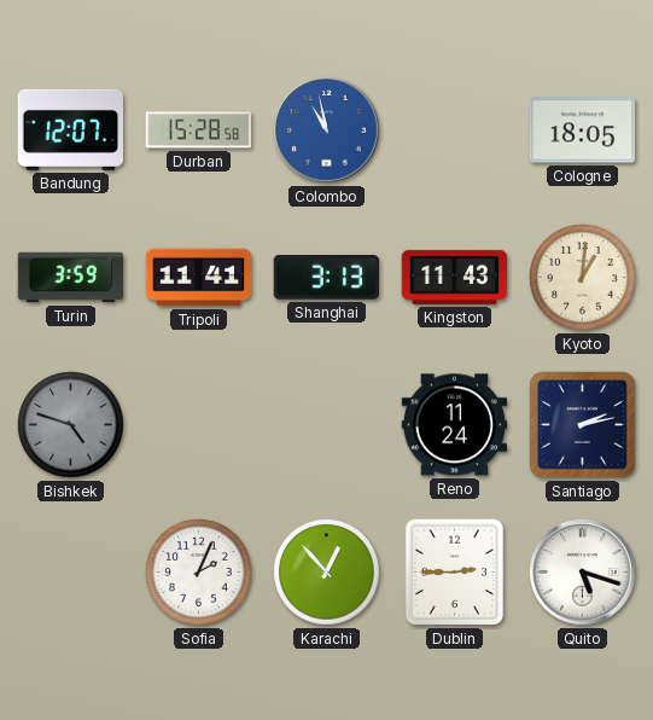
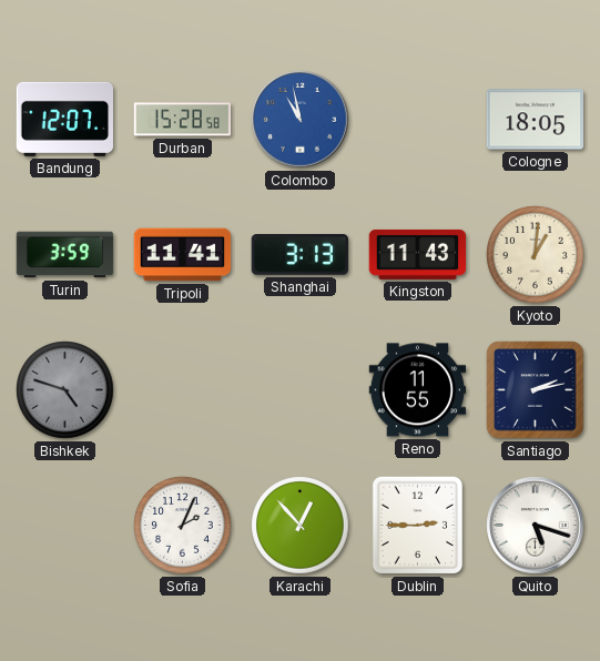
Reno: 11:24 -> 11:55 (418, 390)
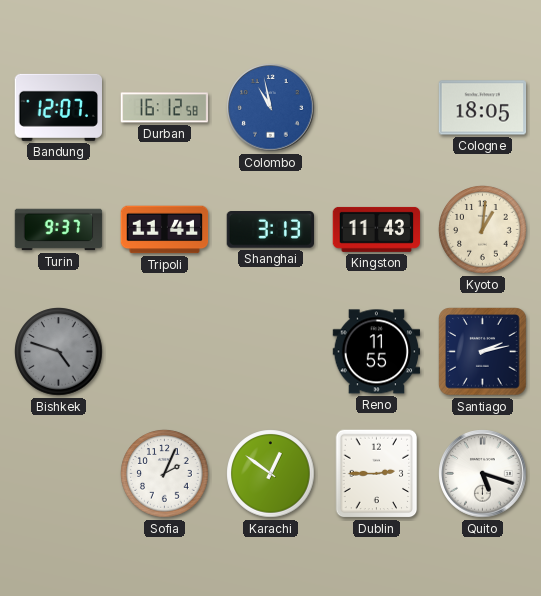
Durban: 15:28 -> 16:12 (165, 108)
Turin: 3:59 -> 9:37 (59, 230)
Karachi: 12:53 -> 12:51 (271, 474)
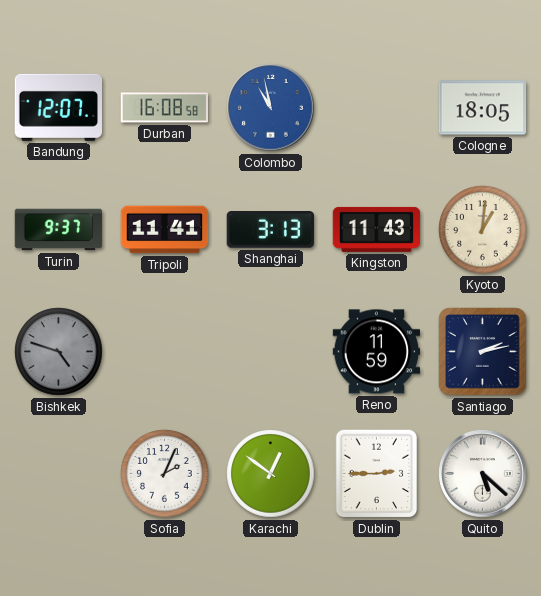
Durban: 16:12 -> 16:08 (165, 108)
Reno: 11:55 -> 11:59 (377, 352)
Quito: 5:18 -> 5:22 (483, 474)
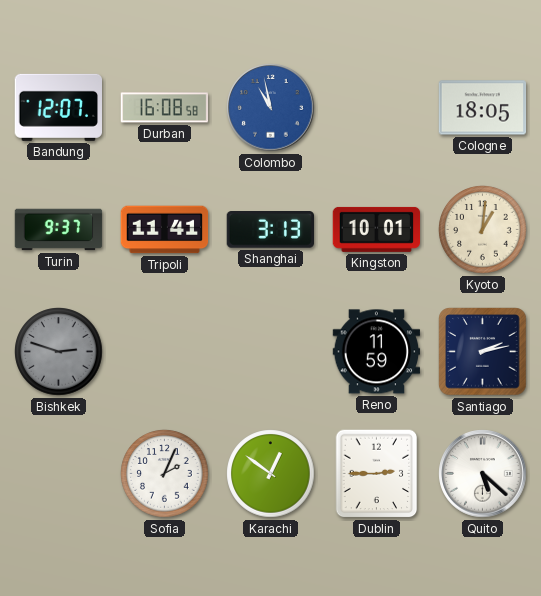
Kingston: 11:43 -> 10:01 (377, 229)
Bishkek: 4:48 -> 2:48 (59, 352)
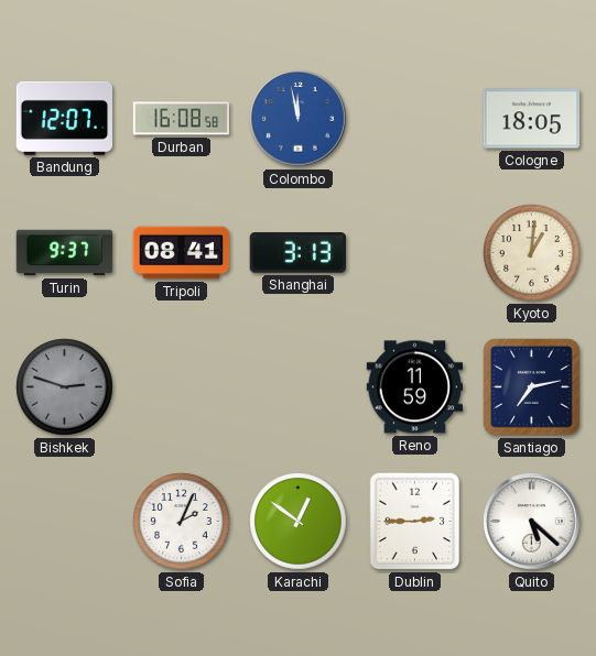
Colombo: 10:58 -> 11:58 (299, 119)
Tripoli: 11:41 -> 08:41 (182, 253)
Kingston: 10:01 -> none (377, 229)
Santiago: 2:13 -> 7:13 (532, 387)
